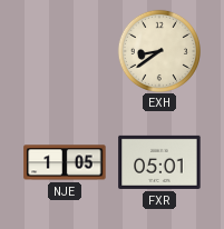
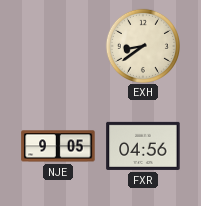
NJE: 1:05 -> 9:05 (58, 146)
FXR: 05:01 -> 04:56 (143, 146)
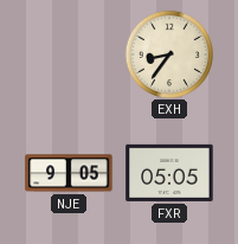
EXH: 8:39 -> 8:36 (168, 53)
FXR: 04:56 -> 05:05 (169, 173)
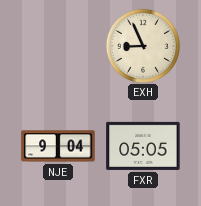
EXH: 8:36 -> 8:56 (142, 45)
NJE: 9:05 -> 9:04 (58, 146)
